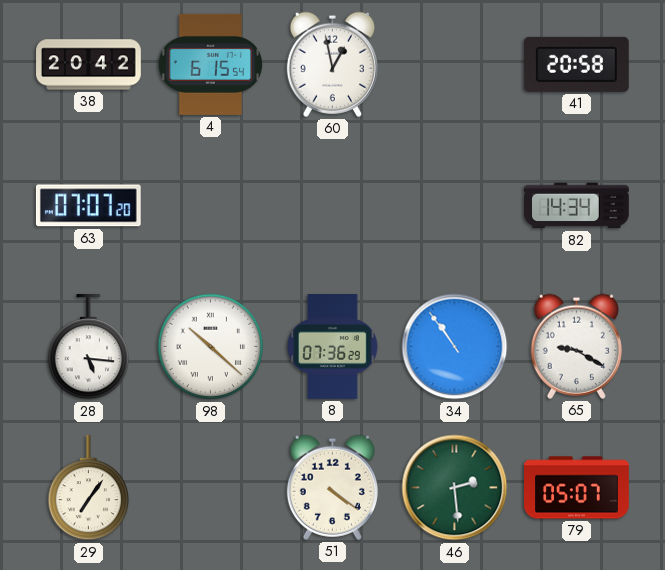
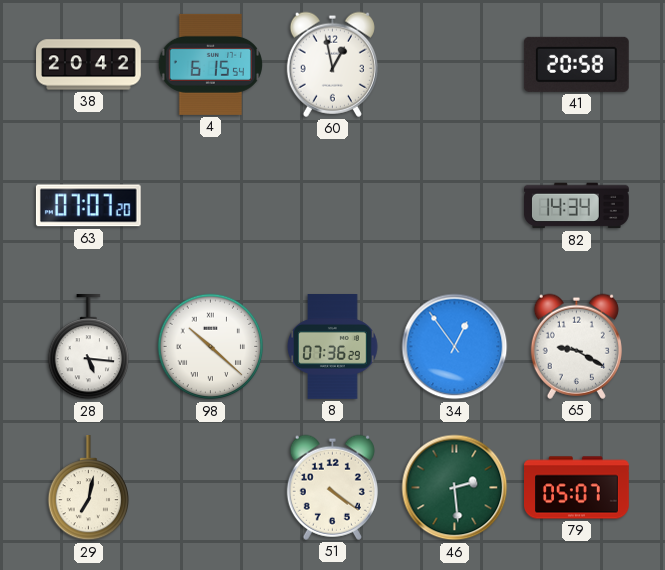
34: 10:54 -> 12:54 (455, 347)
29: 7:06 -> 7:02 (88, 489)
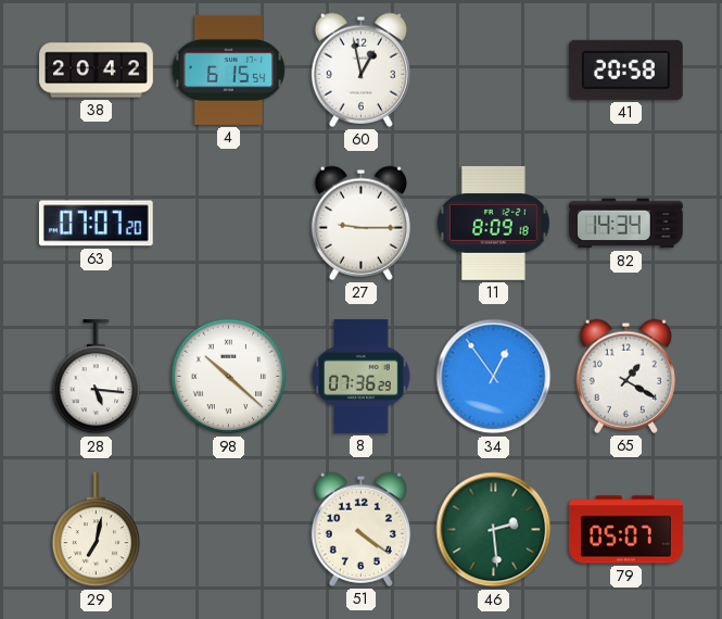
27: none -> 9:15 (360, 223)
11: none -> 8:09 (494, 223)
65: 9:20 -> 1:20 (625, 376)
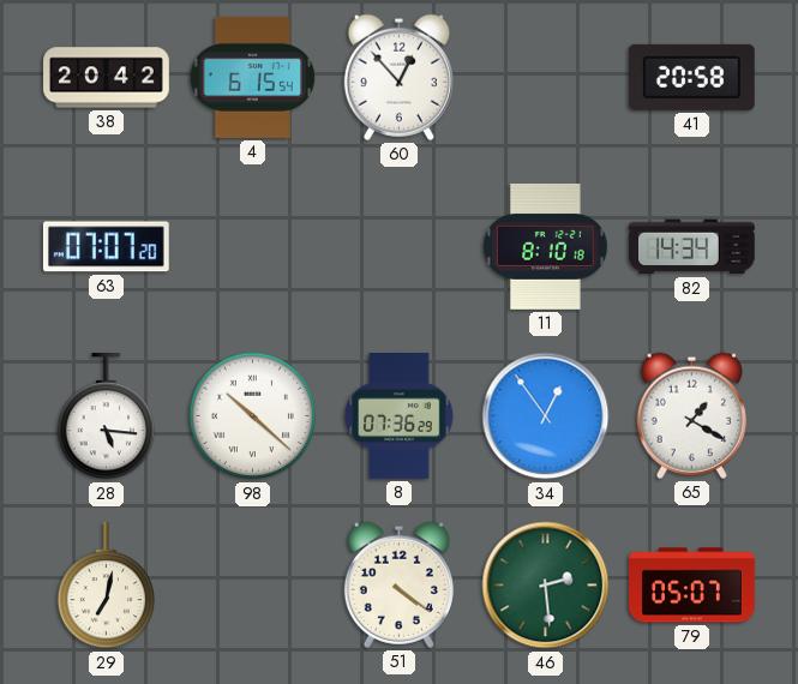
60: 12:58 -> 12:53 (398, 77)
27: 9:15 -> none (360, 223)
11: 8:09 -> 8:10 (546, 246)
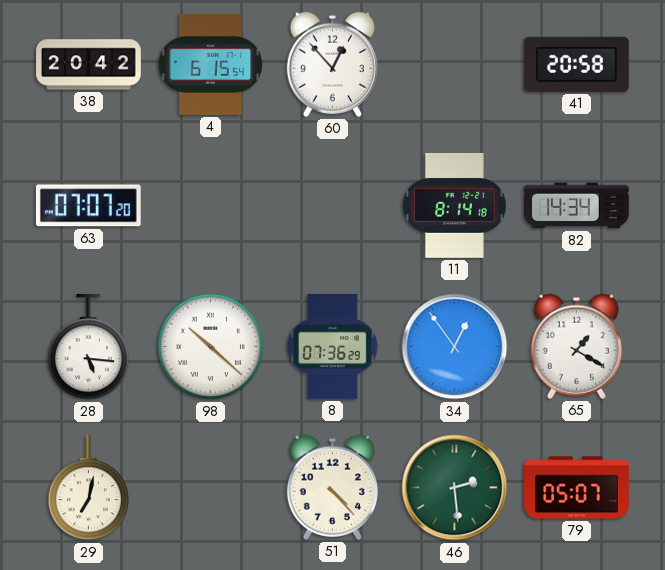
11: 8:10 -> 8:14 (455, 205)
51: 4:21 -> 4:23 (332, 487)
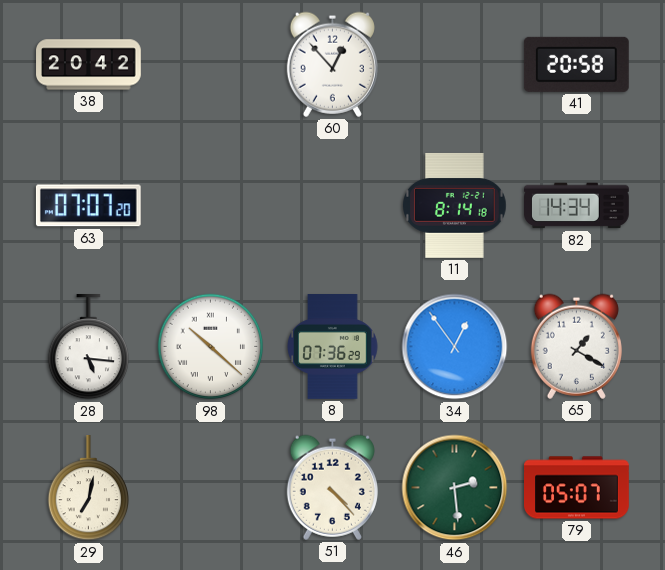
4: 6:15 -> none (210, 64)
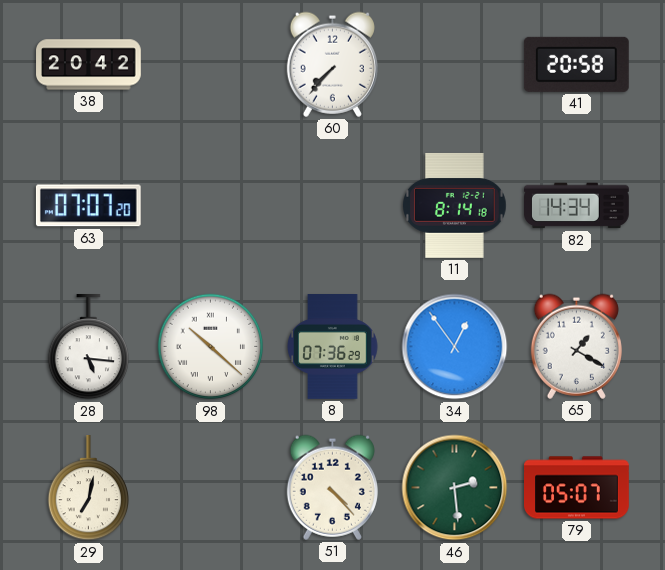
60: 12:53 -> 7:37 (332, 64)
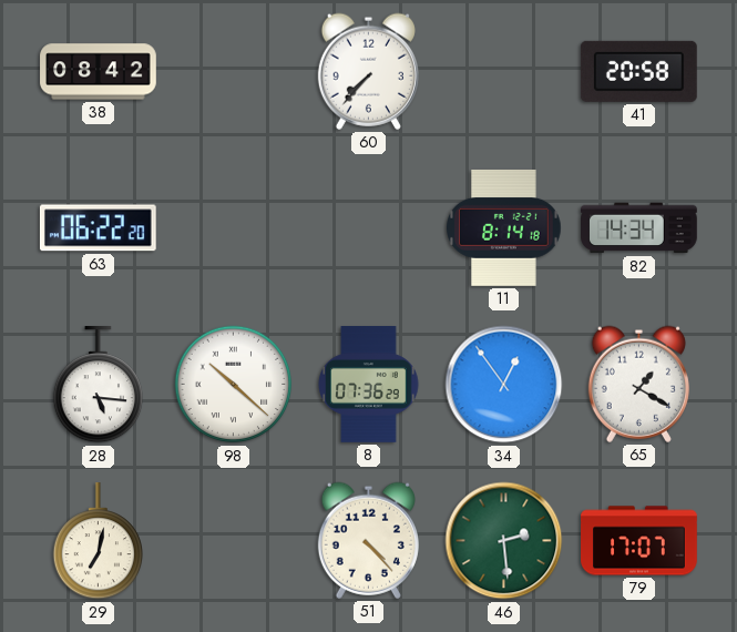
38: 20:42 -> 08:42 (99, 72)
63: 07:07 -> 06:22 (98, 228)
79: 05:07 -> 17:07 (639, 541)
